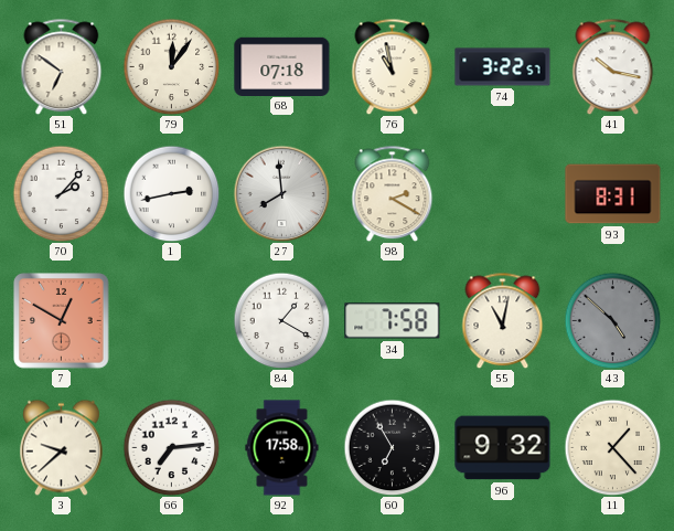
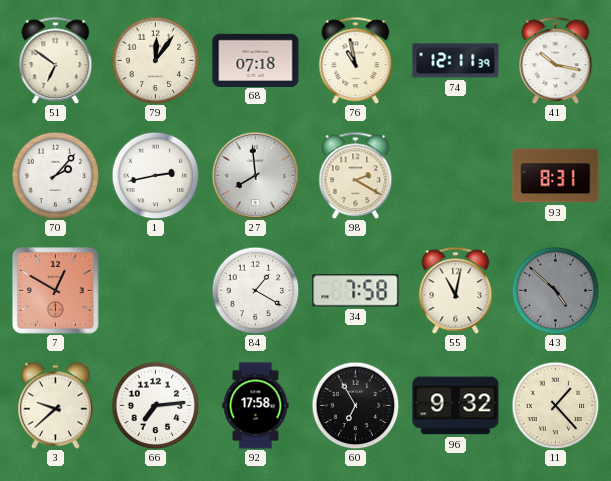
74: 3:22 -> 12:11 (456, 61)
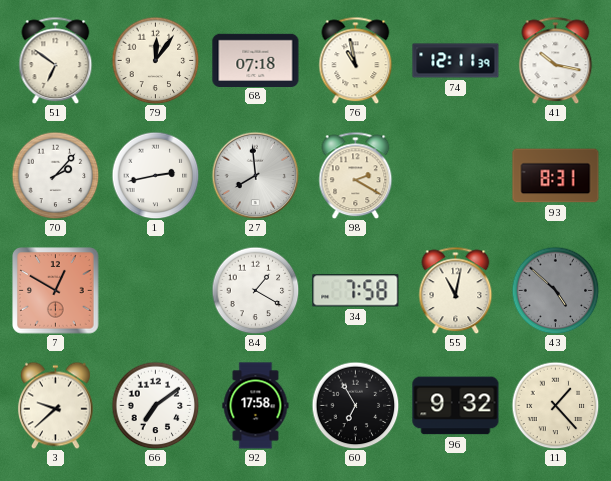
66: 7:14 -> 7:09 (155, 405)
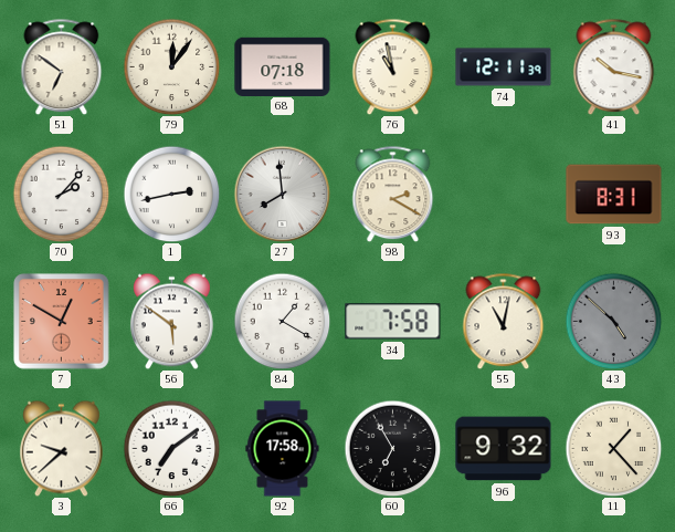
56: none -> 5:51 (171, 321)
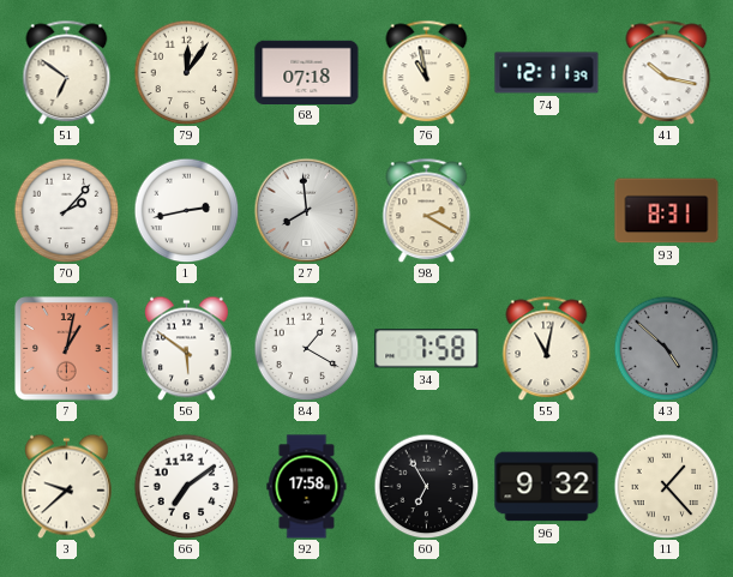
7: 12:50 -> 1:02 (67, 349)
